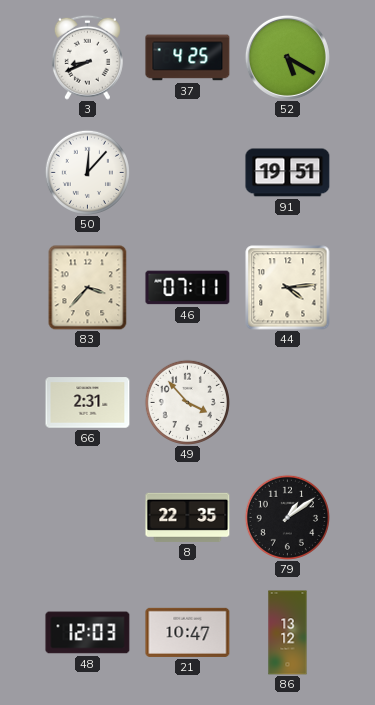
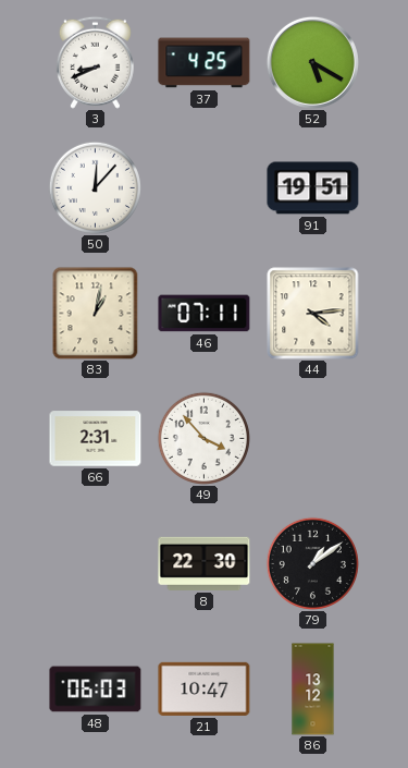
83: 3:37 -> 1:02 (96, 313)
8: 22:35 -> 22:30 (205, 563)
48: 12:03 -> 06:03 (96, 690)
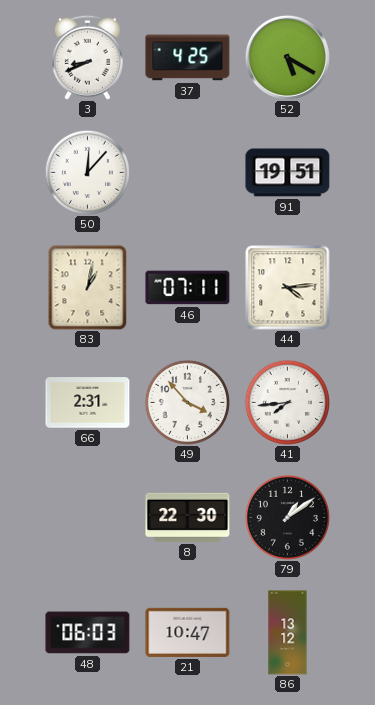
41: none -> 7:44 (287, 402)
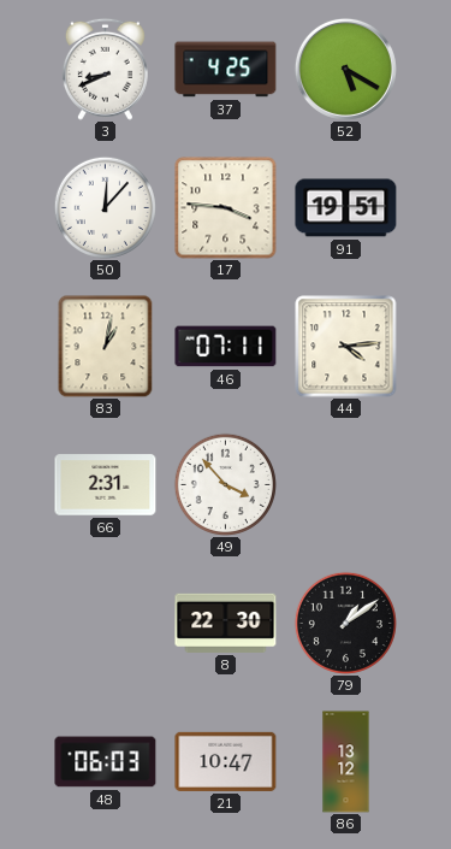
17: none -> 3:46 (226, 208)
41: 7:44 -> none (287, 402)
